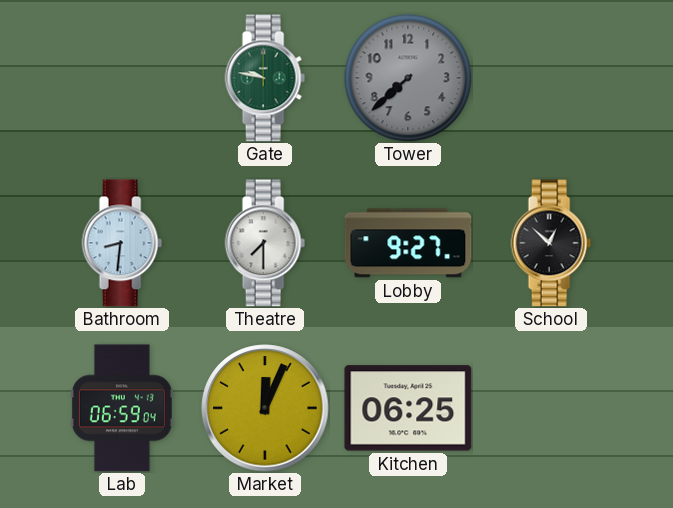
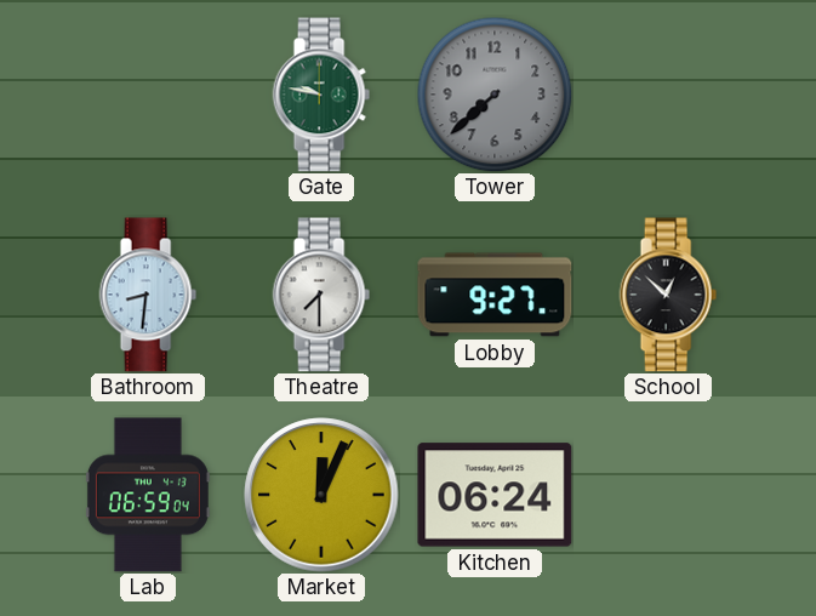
Kitchen: 06:25 -> 06:24 (495, 495)
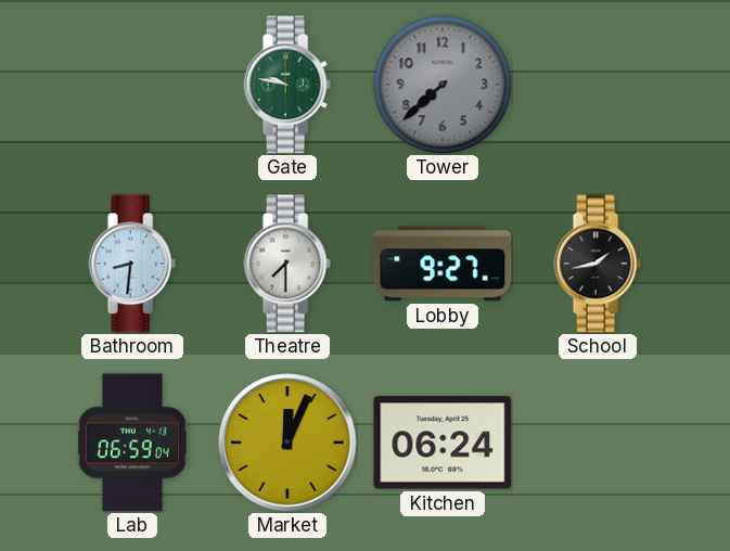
School: 12:52 -> 1:43 (598, 264)
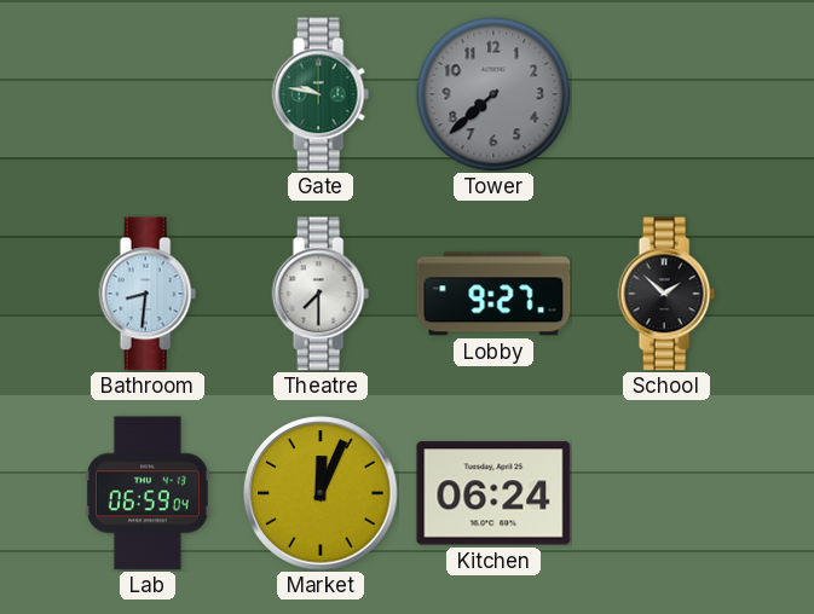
School: 1:43 -> 1:52 (666, 294)
